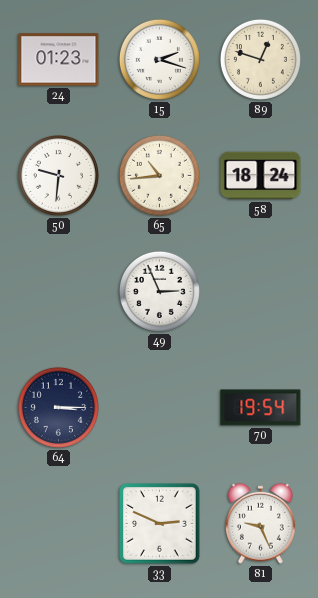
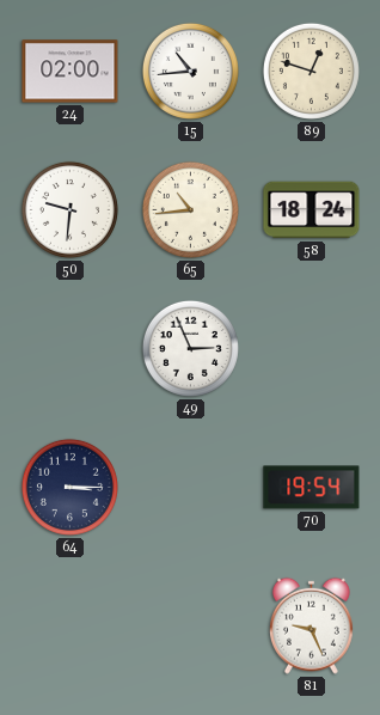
24: 01:23 -> 02:00 (71, 72)
15: 2:18 -> 10:44 (190, 71)
33: 2:49 -> none (160, 524)
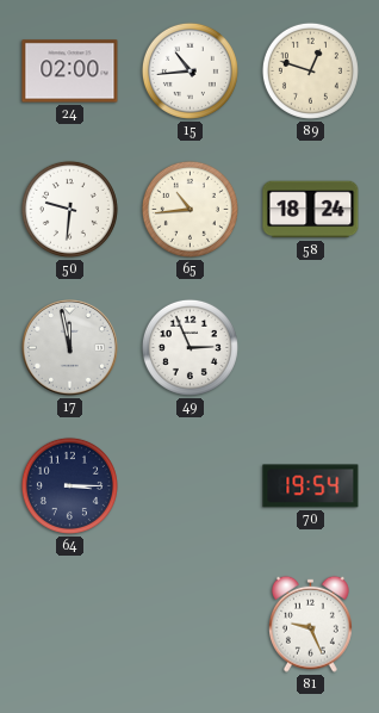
17: none -> 11:58 (70, 348)
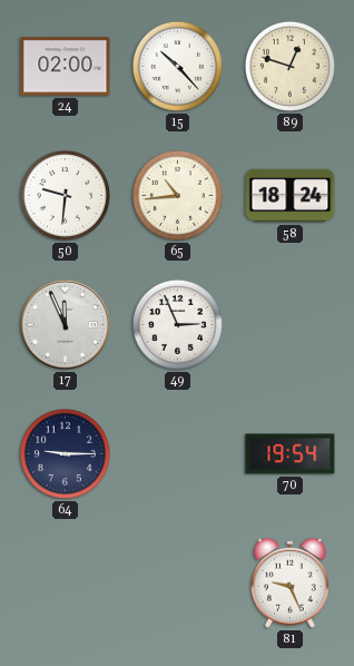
15: 10:44 -> 10:23 (177, 66)
17: 11:58 -> 11:56 (66, 325)
64: 3:15 -> 9:15 (65, 453)
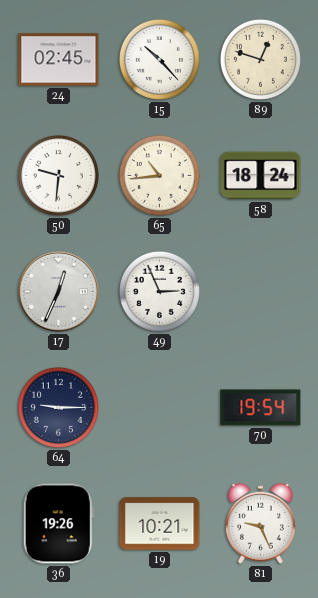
24: 02:00 -> 02:45 (59, 60)
17: 11:56 -> 12:34 (59, 292)
36: none -> 19:26 (58, 524)
19: none -> 10:21 (160, 524)
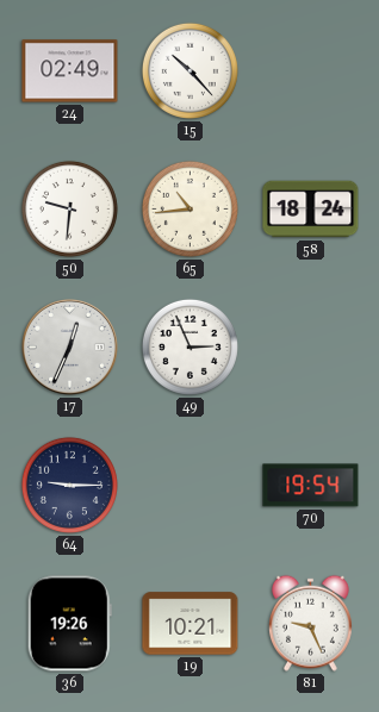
24: 02:45 -> 02:49 (70, 71)
89: 12:48 -> none (260, 59)
